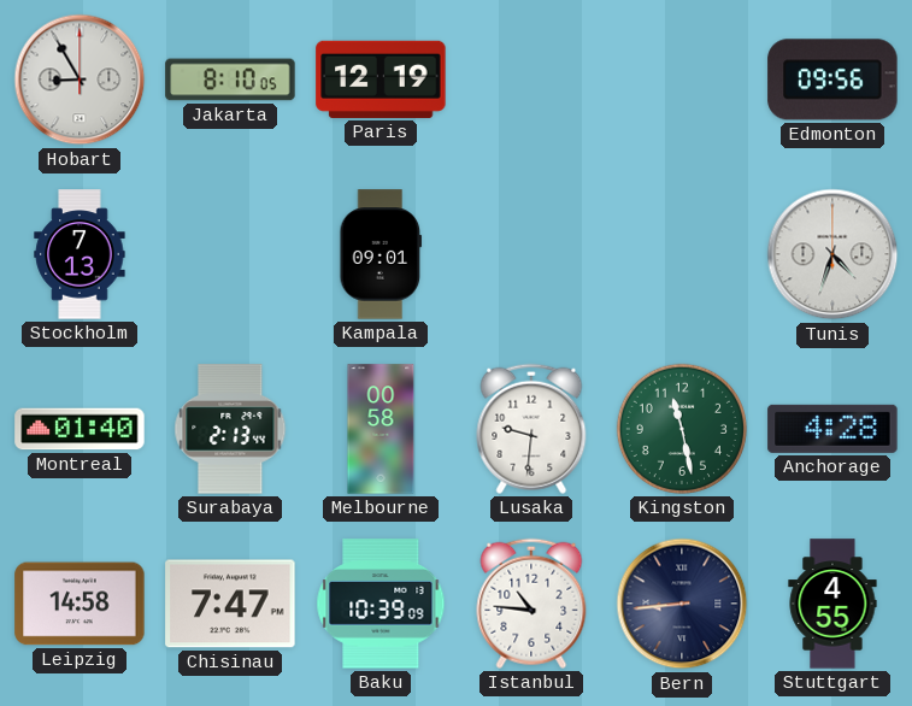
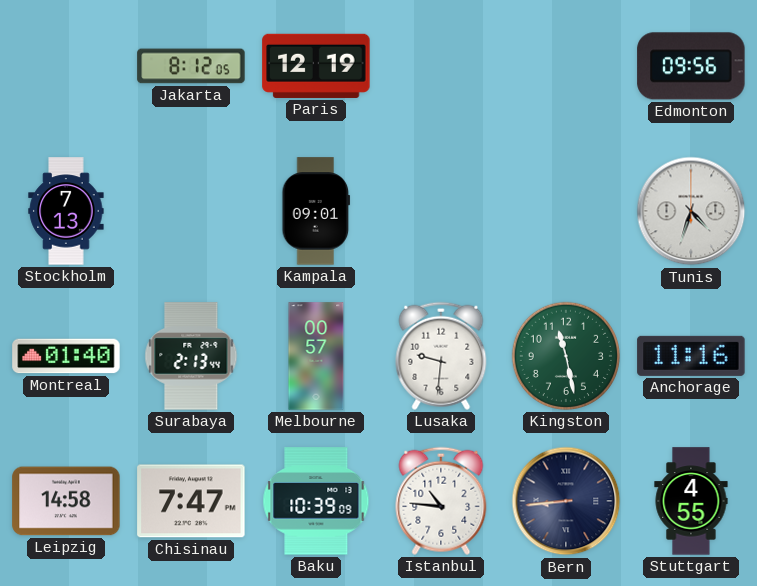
Hobart: 8:55 -> none (80, 80)
Jakarta: 8:10 -> 8:12 (191, 66)
Melbourne: 00:58 -> 00:57 (316, 356)
Anchorage: 4:28 -> 11:16 (691, 356)
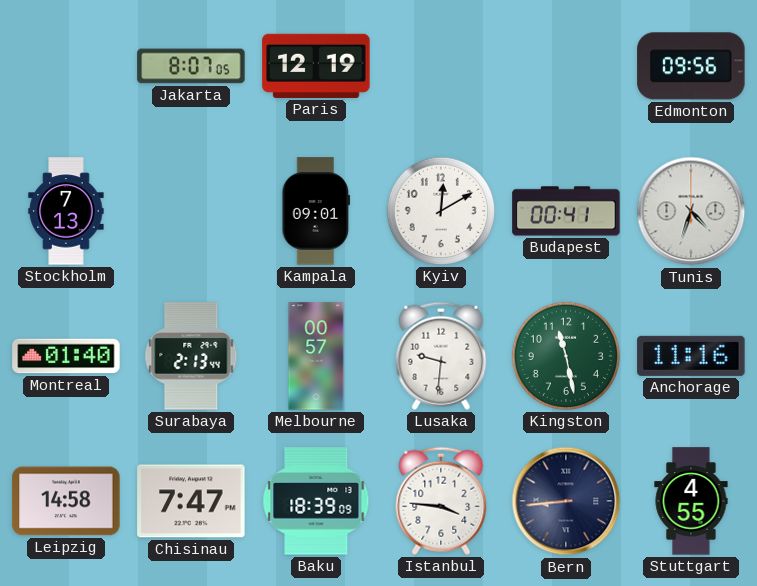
Jakarta: 8:12 -> 8:07 (191, 66)
Kyiv: none -> 12:10 (441, 211)
Budapest: none -> 00:41 (566, 211)
Baku: 10:39 -> 18:39 (316, 501)
Istanbul: 10:46 -> 3:46 (441, 501)
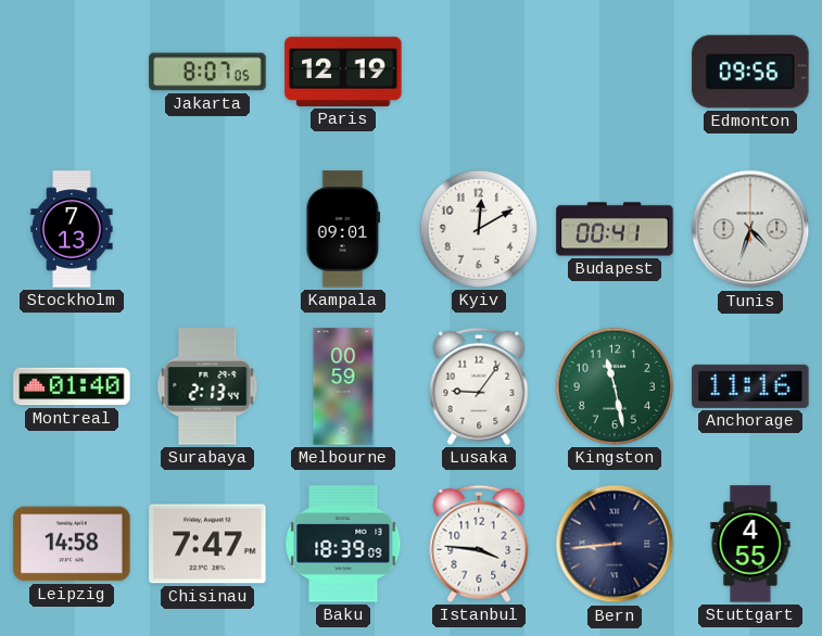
Melbourne: 00:57 -> 00:59 (343, 386)
Lusaka: 9:31 -> 9:06 (479, 386)
